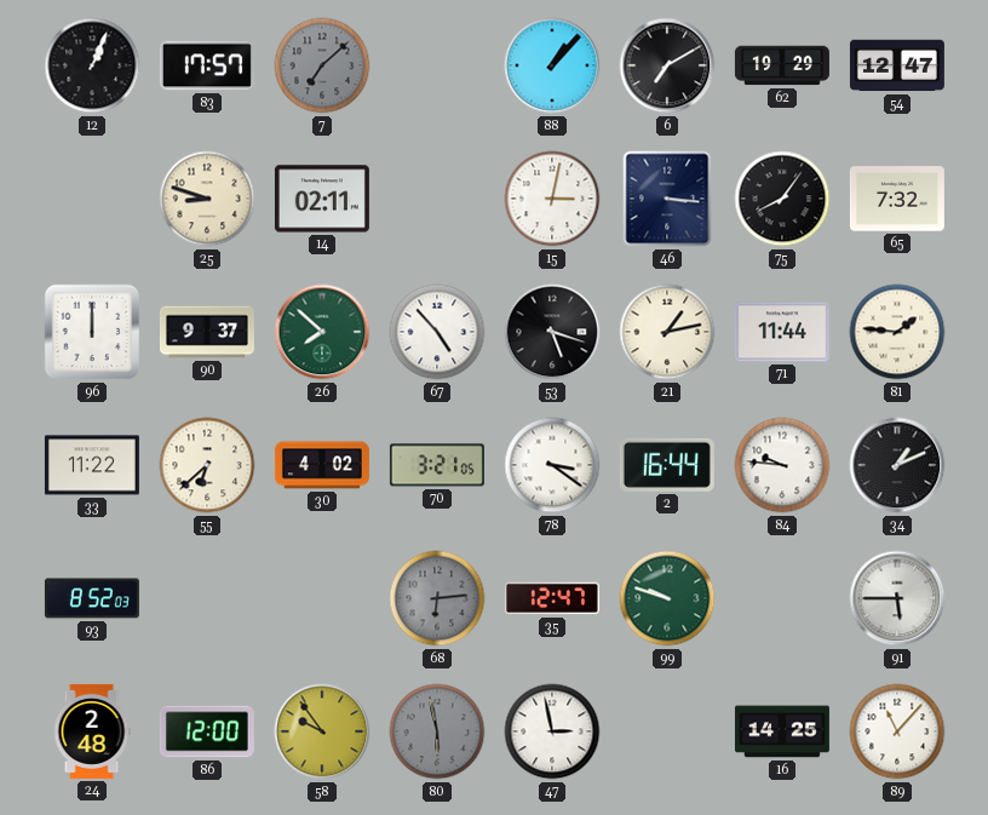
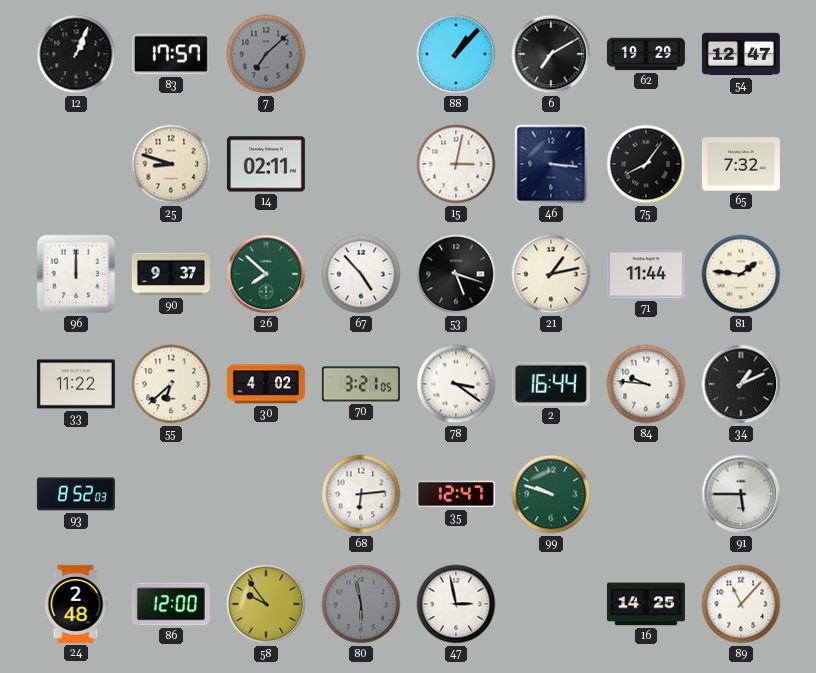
68 dial: grey -> white (361, 494)
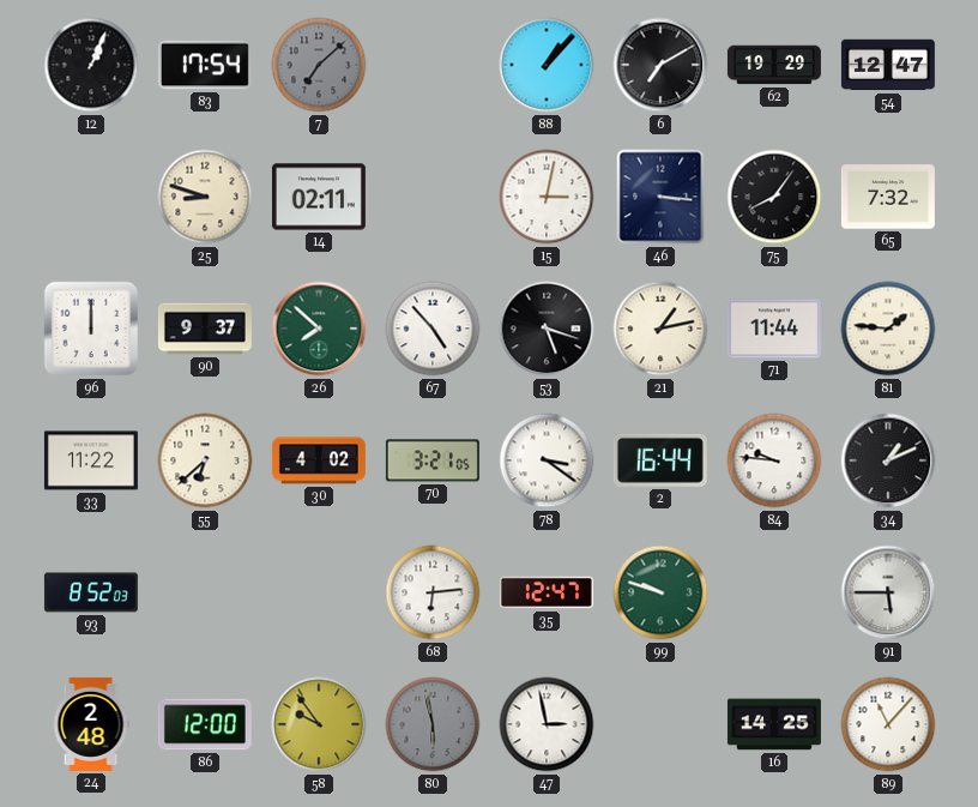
83: 17:57 -> 17:54 (205, 65)
